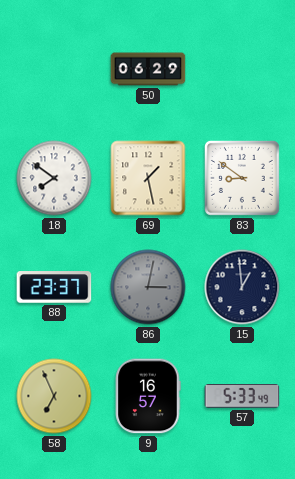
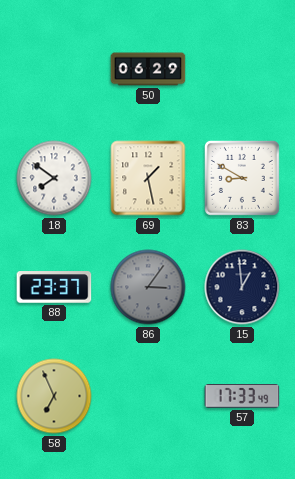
83: 8:51 -> 8:50 (242, 178)
86: 3:02 -> 3:06 (148, 287)
9: 16:57 -> none (148, 396)
57: 5:33 -> 17:33 (242, 396)
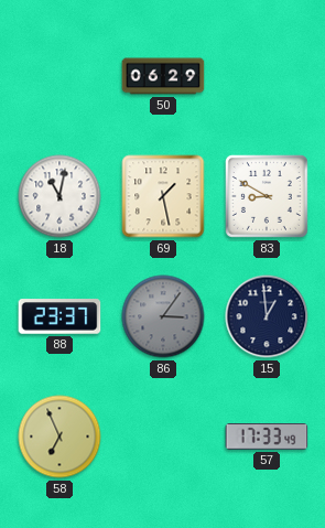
18: 7:51 -> 11:02 (59, 196)
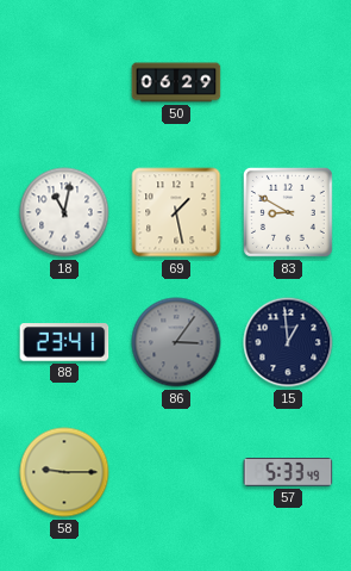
88: 23:37 -> 23:41 (64, 342)
58: 6:56 -> 9:15 (64, 472)
57: 17:33 -> 5:33 (288, 472)
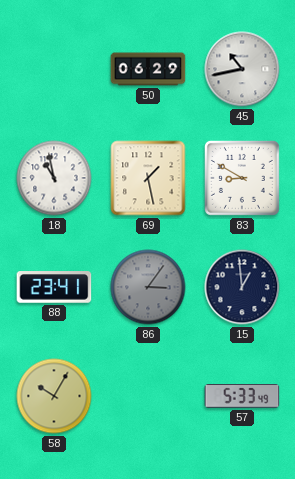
45: none -> 10:43 (242, 69)
18: 11:02 -> 10:58 (54, 178)
58: 9:15 -> 10:05 (54, 396)
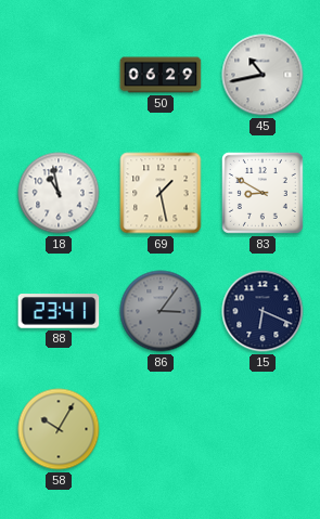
15: 12:59 -> 6:19 (263, 311)
57: 5:33 -> none (242, 396)
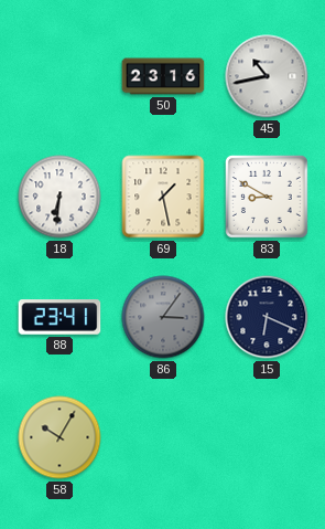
50: 06:29 -> 23:16 (163, 76)
18: 10:58 -> 6:31 (59, 197)
